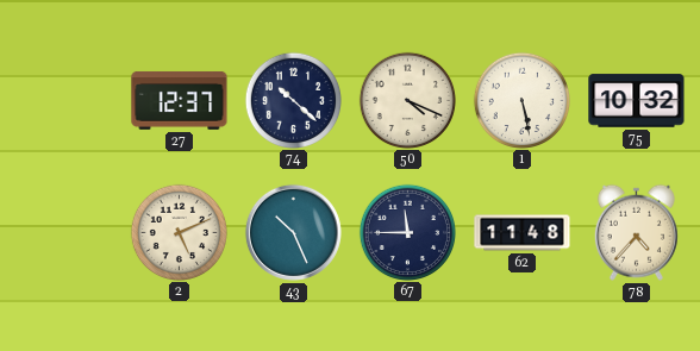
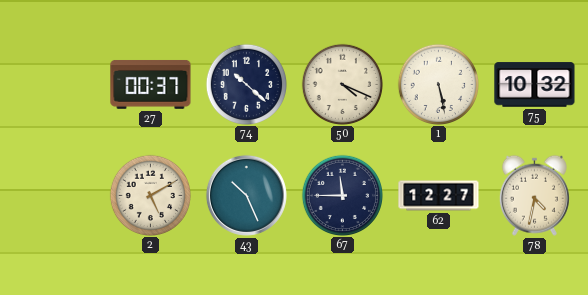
27: 12:37 -> 00:37 (151, 85)
2: 5:11 -> 5:10 (150, 195)
62: 11:48 -> 12:27 (439, 196)
78: 4:37 -> 4:32 (534, 195)
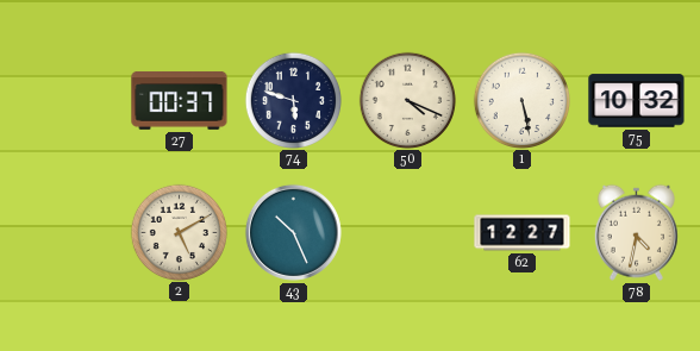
74: 10:22 -> 5:48 (293, 100)
67: 11:45 -> none (342, 195)
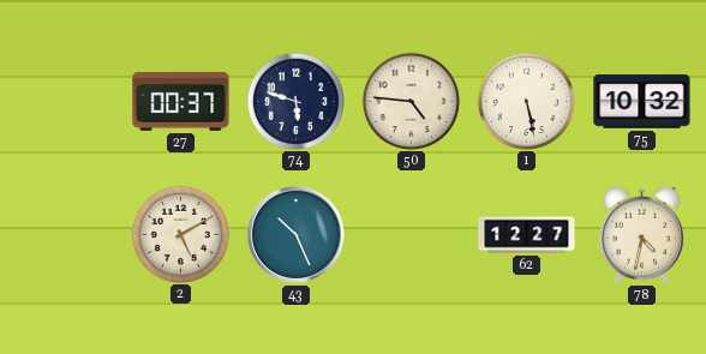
50: 4:19 -> 4:46 (411, 101)
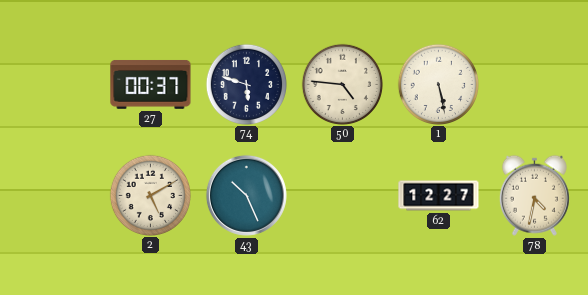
75: 10:32 -> none (642, 102)
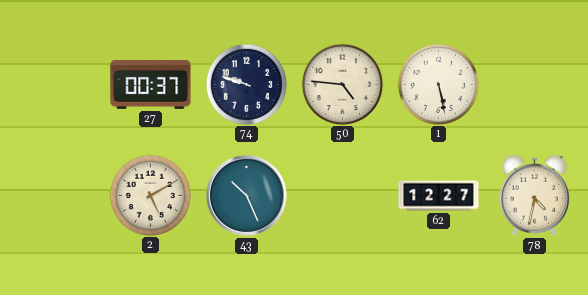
74: 5:48 -> 9:48 (246, 84)
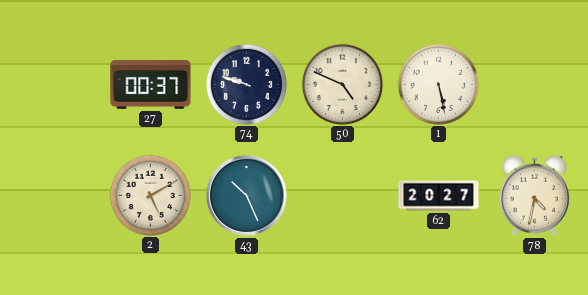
50: 4:46 -> 4:49 (342, 84)
62: 12:27 -> 20:27 (439, 196)
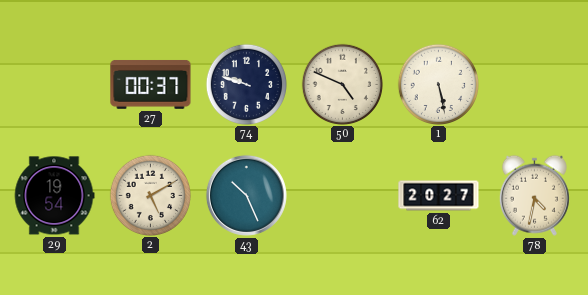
29: none -> 19:54 (54, 196)
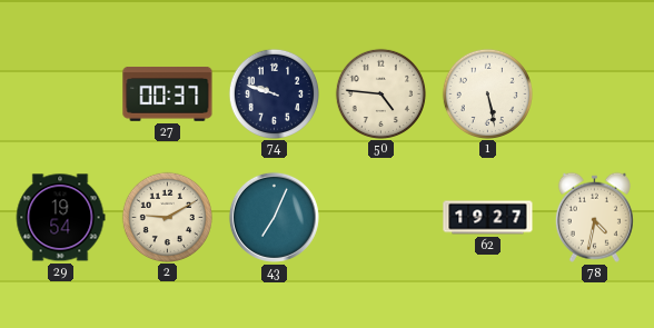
50: 4:49 -> 4:46 (380, 93)
2: 5:10 -> 9:10 (167, 217)
43: 10:26 -> 7:04 (274, 217)
62: 20:27 -> 19:27 (488, 218)
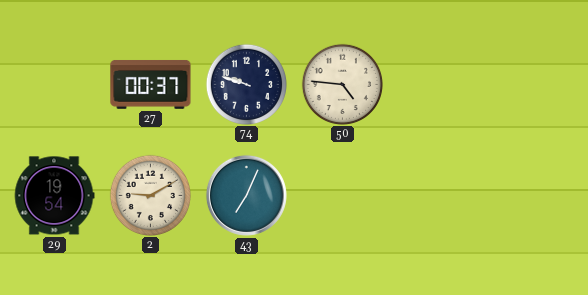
1: 5:28 -> none (487, 93)
62: 19:27 -> none (488, 218)
78: 4:32 -> none (594, 217)
